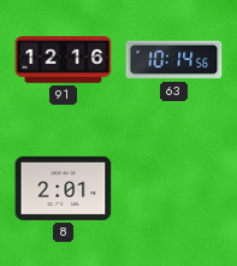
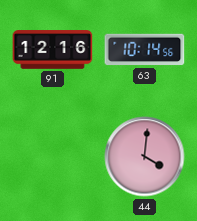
8: 2:01 -> none (64, 188)
44: none -> 4:01 (145, 157)
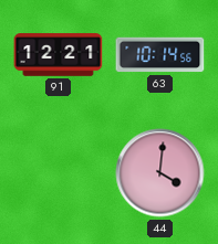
91: 12:16 -> 12:21 (59, 55)
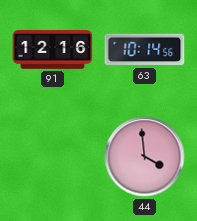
91: 12:21 -> 12:16 (53, 50)
44: 4:01 -> 3:59 (145, 157)
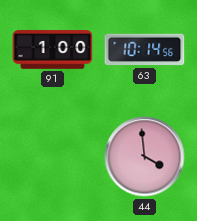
91: 12:16 -> 1:00 (53, 50)
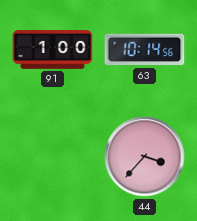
44: 3:59 -> 3:37 (145, 157)
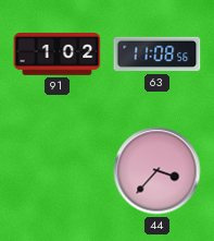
91: 1:00 -> 1:02 (58, 55)
63: 10:14 -> 11:08 (158, 55)
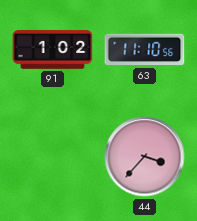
63: 11:08 -> 11:10 (145, 50)
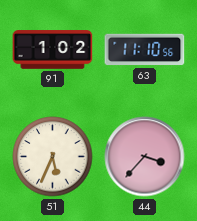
51: none -> 5:34 (53, 157)
